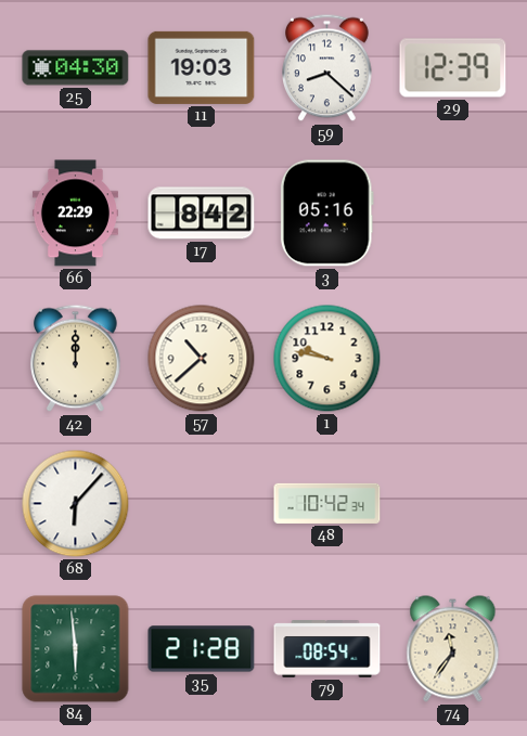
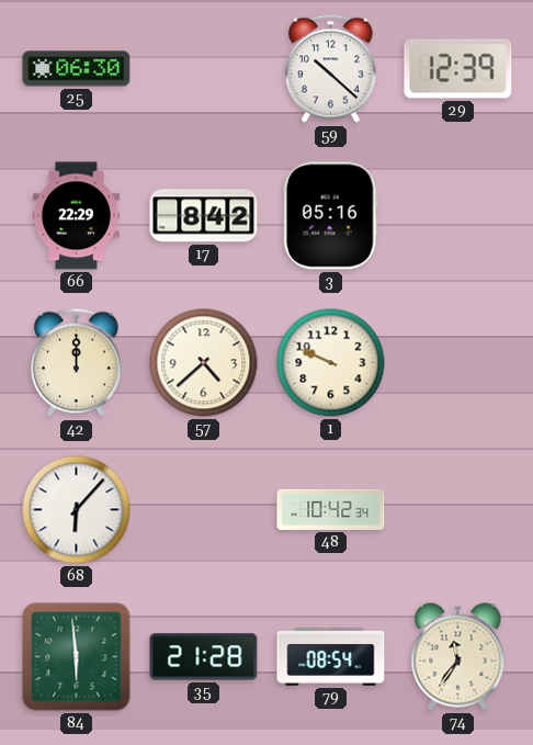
25: 04:30 -> 06:30 (77, 69)
11: 19:03 -> none (202, 67)
59: 8:22 -> 10:22 (331, 69)
57: 10:38 -> 4:38 (204, 363)
1: 9:47 -> 9:49 (331, 363)
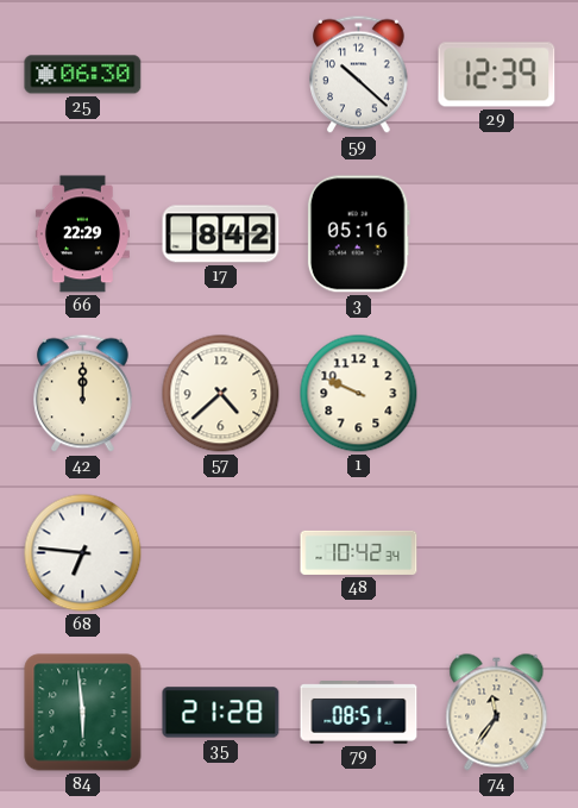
68: 6:07 -> 6:46 (83, 553)
79: 08:54 -> 08:51 (359, 713)
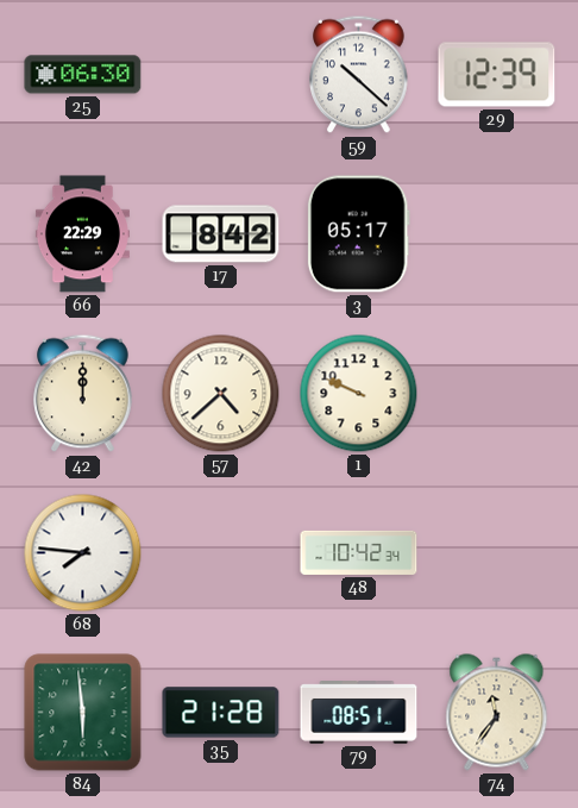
3: 05:16 -> 05:17 (358, 234)
68: 6:46 -> 7:46 (83, 553)
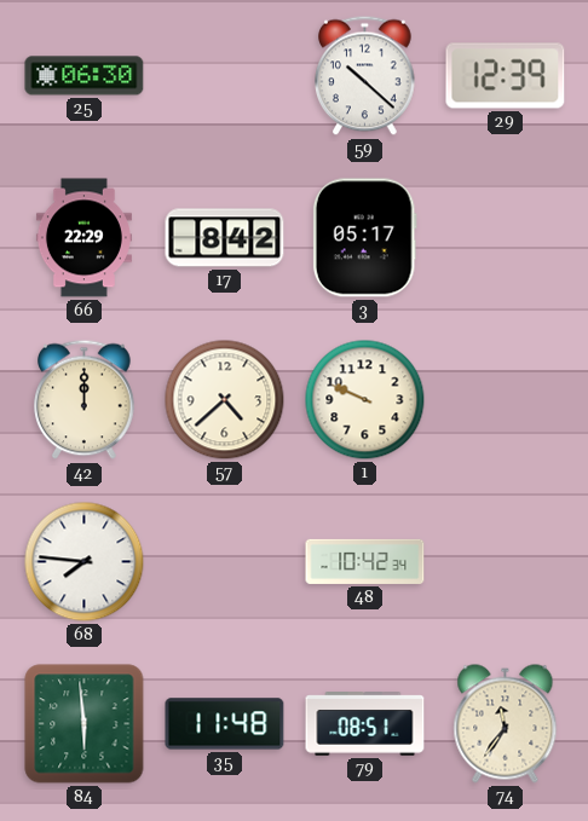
35: 21:28 -> 11:48 (225, 724)
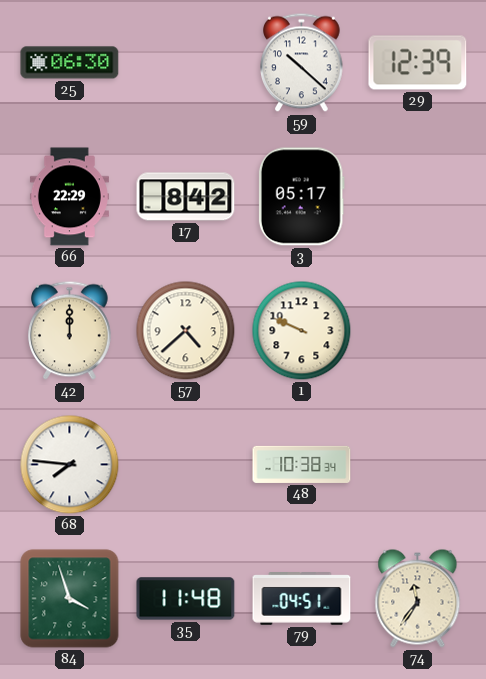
48: 10:42 -> 10:38 (302, 464)
84: 5:59 -> 3:57 (70, 599)
79: 08:51 -> 04:51 (302, 599)
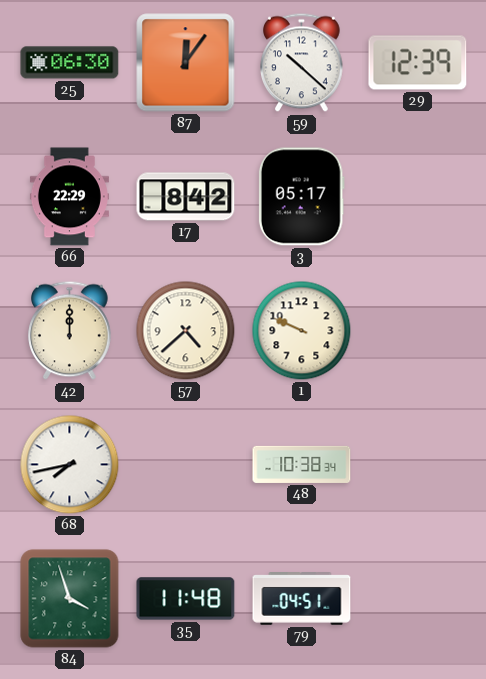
87: none -> 12:06 (186, 63)
68: 7:46 -> 7:43 (70, 465)
74: 11:36 -> none (418, 599)
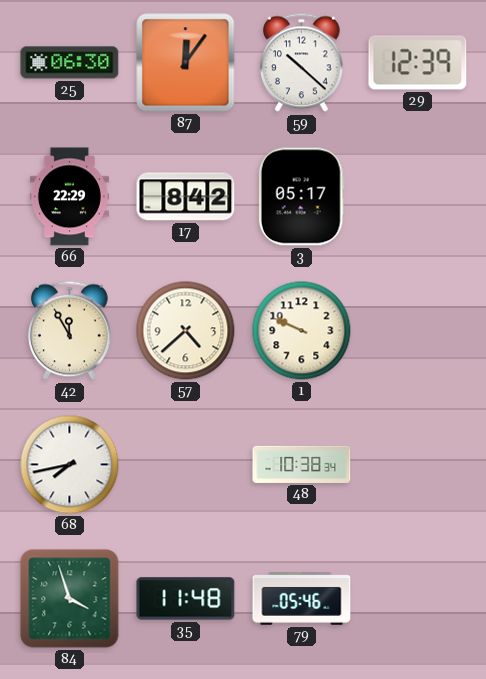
42: 12:00 -> 11:55 (70, 331)
79: 04:51 -> 05:46 (302, 599)
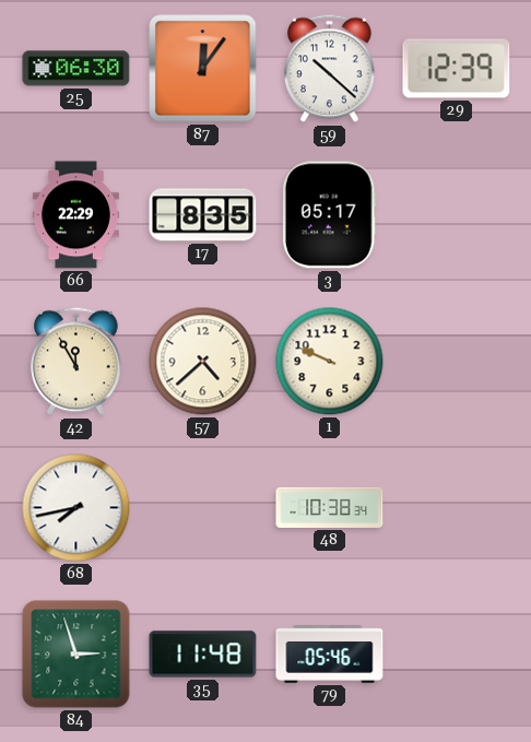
17: 8:42 -> 8:35 (203, 215)
84: 3:57 -> 2:57 (76, 655)
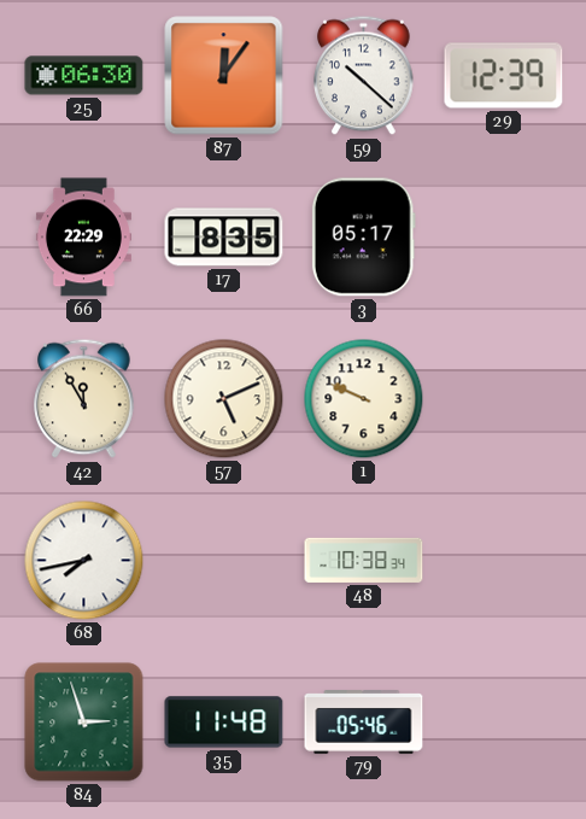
57: 4:38 -> 5:11 (224, 399)
